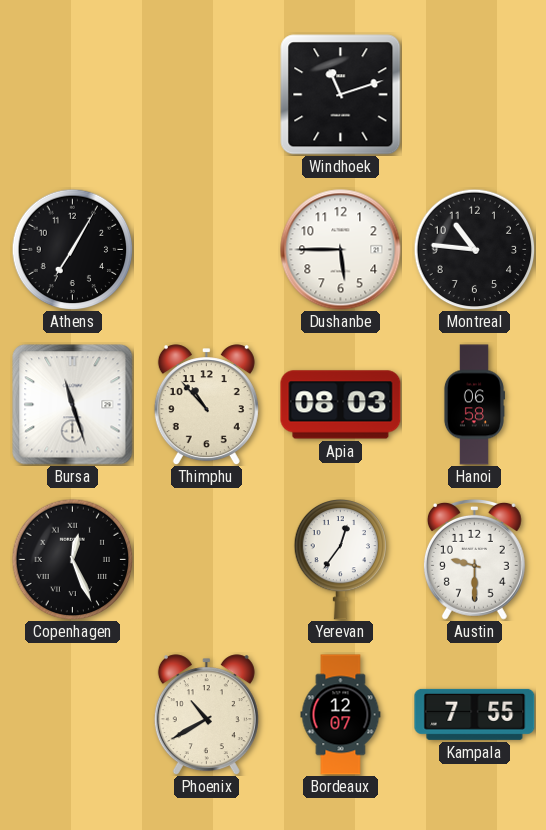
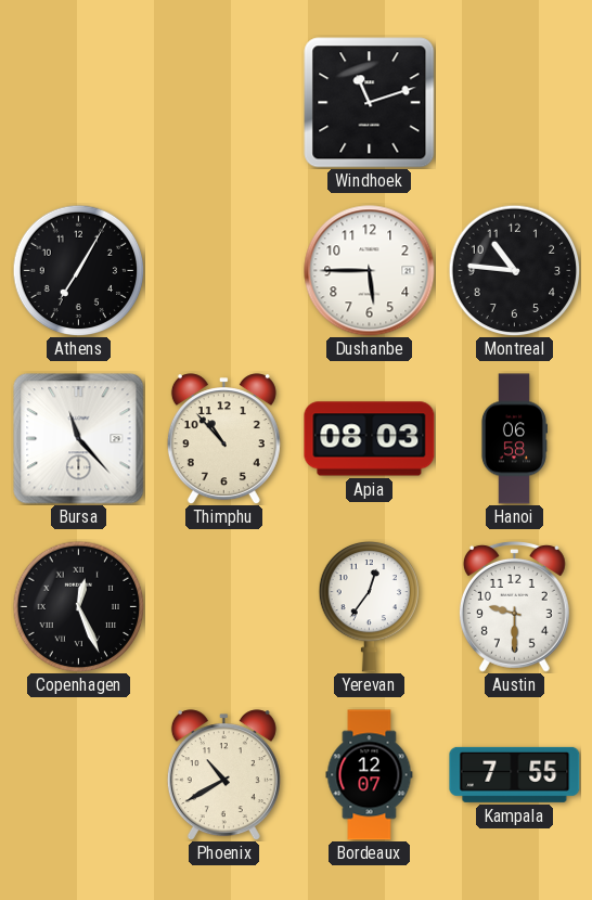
Bursa: 11:27 -> 11:23 (79, 439)
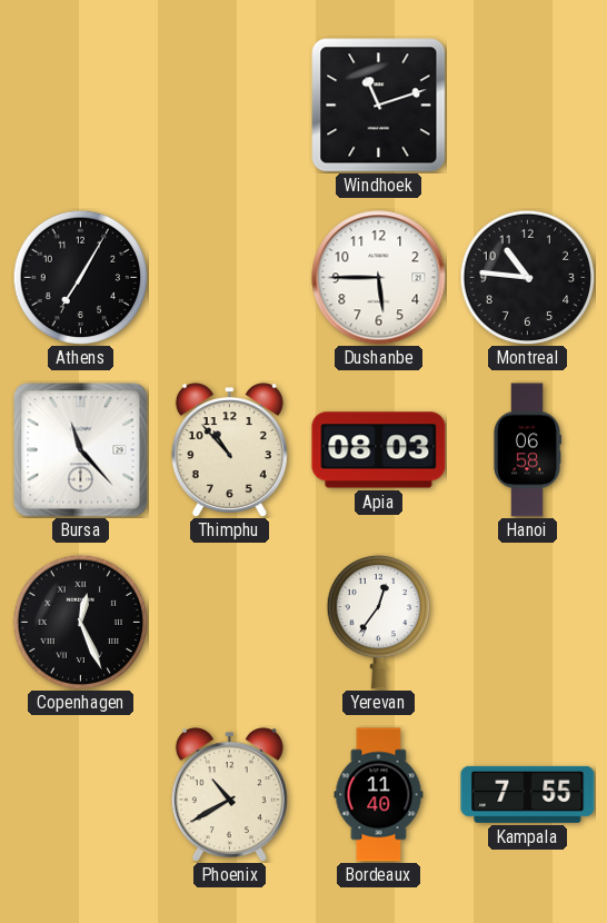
Austin: 9:30 -> none (514, 606)
Bordeaux: 12:07 -> 11:40 (379, 795)
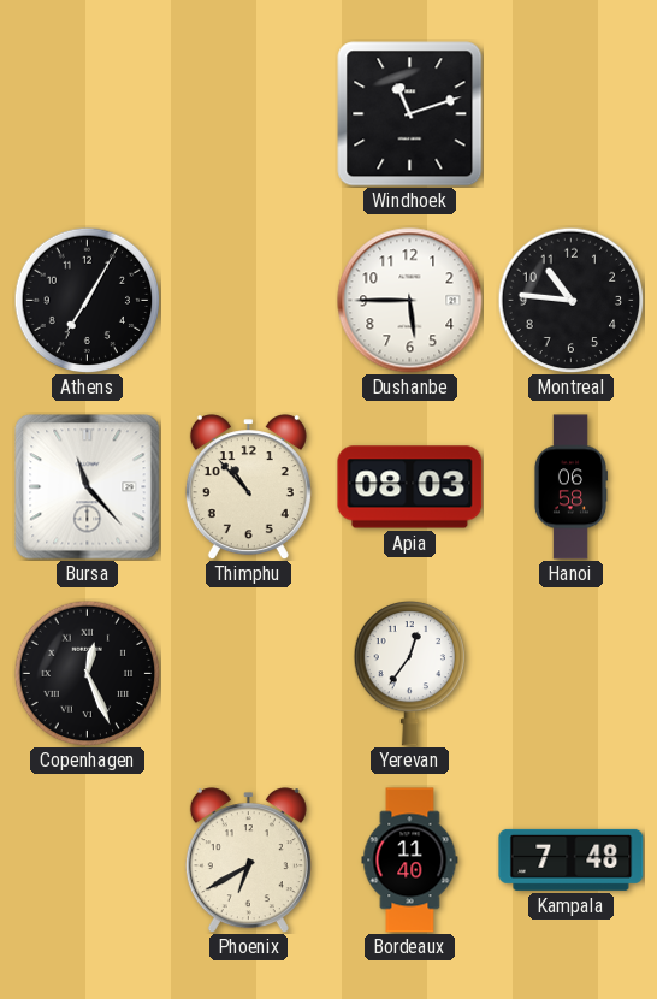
Phoenix: 10:40 -> 6:40 (248, 861)
Kampala: 7:55 -> 7:48 (572, 859)
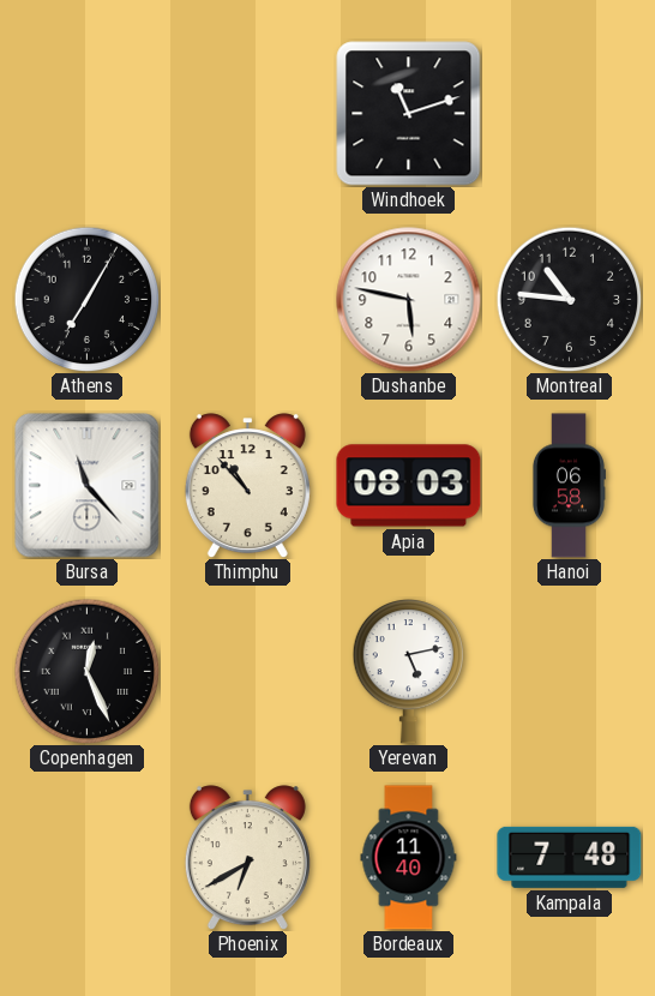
Dushanbe: 5:45 -> 5:47 (409, 300)
Yerevan: 12:36 -> 5:13 (408, 671)
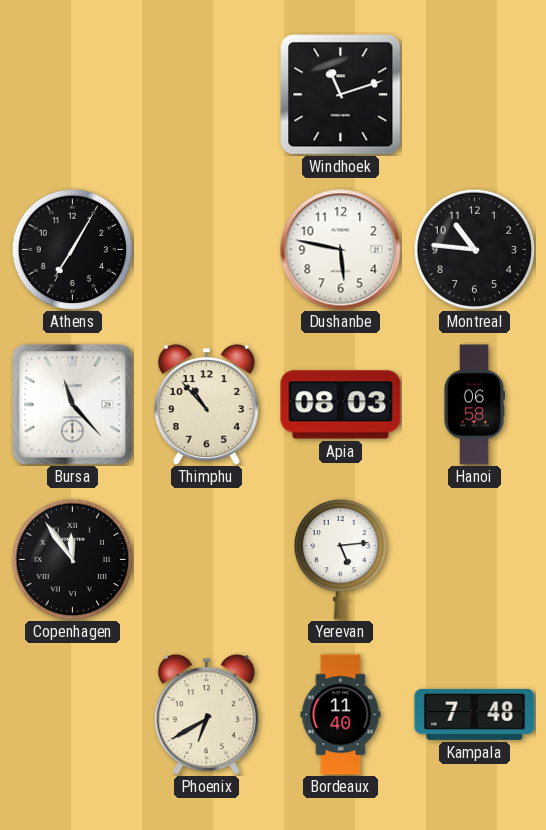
Copenhagen: 12:26 -> 11:54 (72, 559)
Yerevan: 5:13 -> 5:14 (340, 559)
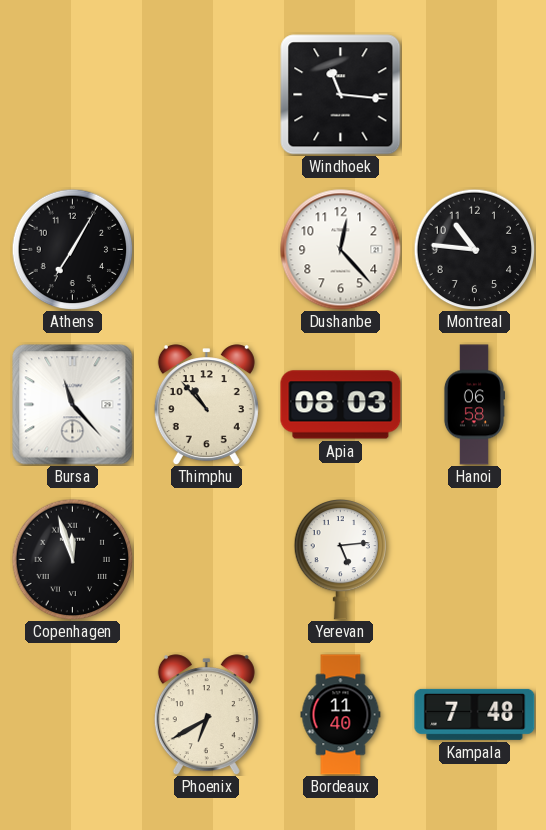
Windhoek: 11:12 -> 11:16 (341, 95)
Dushanbe: 5:47 -> 12:23 (341, 250)
Copenhagen: 11:54 -> 11:57 (72, 559)
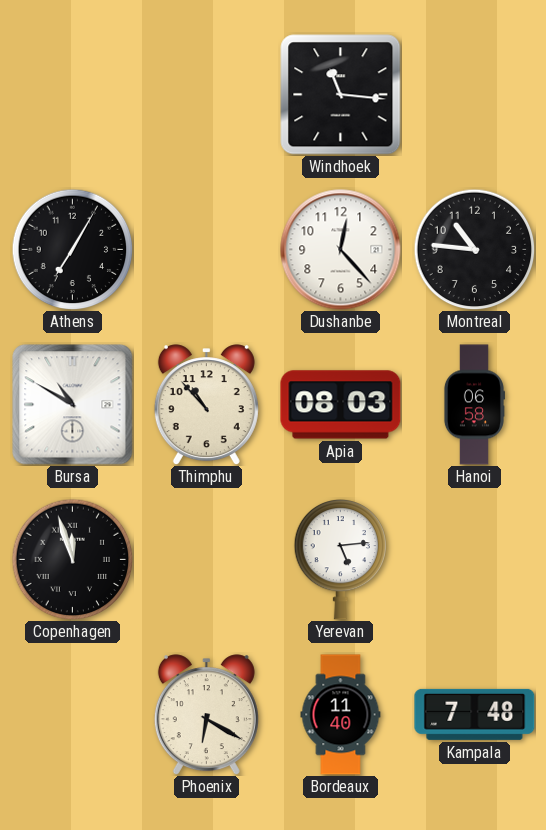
Bursa: 11:23 -> 10:50 (73, 405)
Phoenix: 6:40 -> 6:20 (206, 715)
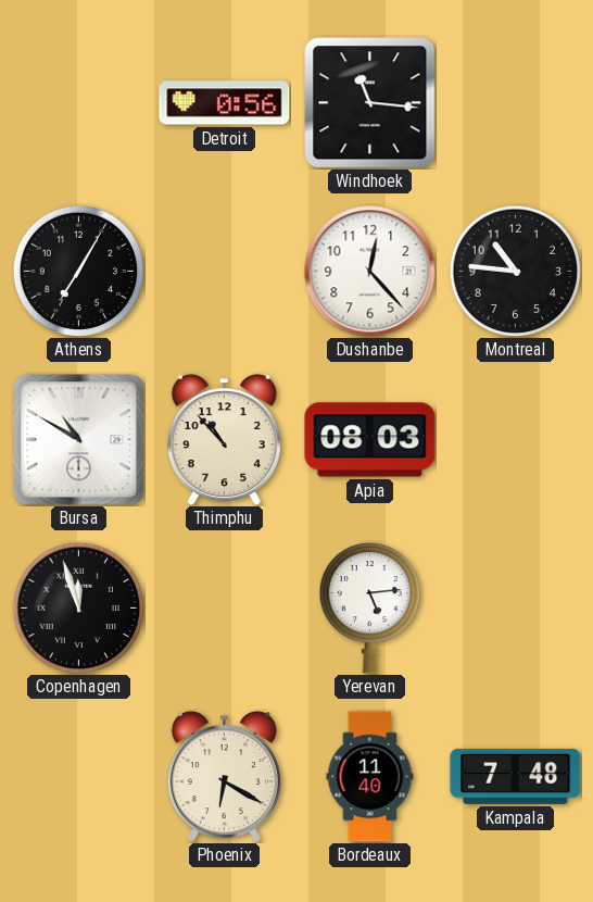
Detroit: none -> 0:56 (225, 103)
Hanoi: 06:58 -> none (474, 405)
